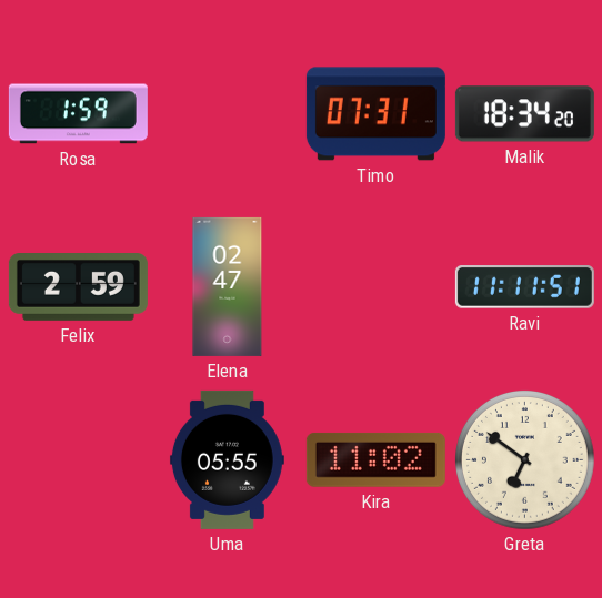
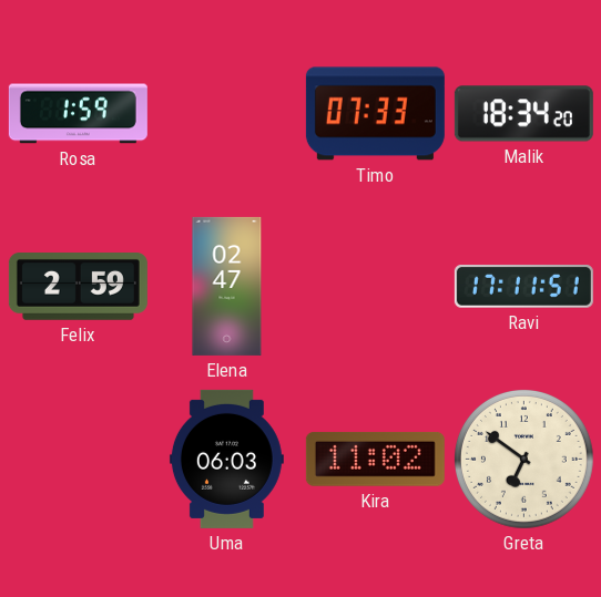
Timo: 07:31 -> 07:33 (375, 114)
Ravi: 11:11 -> 17:11 (523, 287)
Uma: 05:55 -> 06:03 (226, 459)
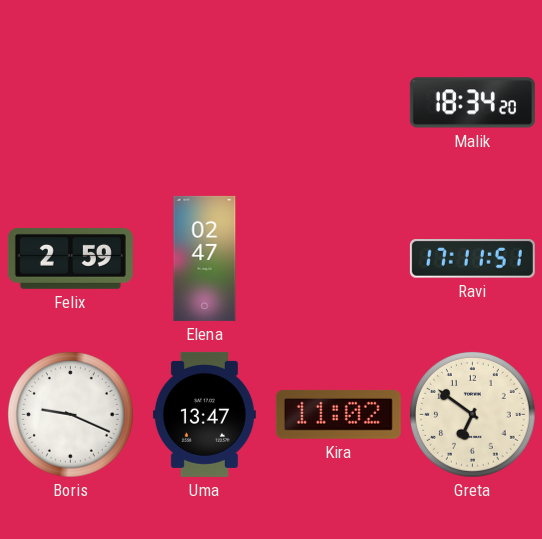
Rosa: 1:59 -> none (78, 114)
Timo: 07:33 -> none (375, 114)
Boris: none -> 9:19 (71, 415)
Uma: 06:03 -> 13:47 (204, 414)
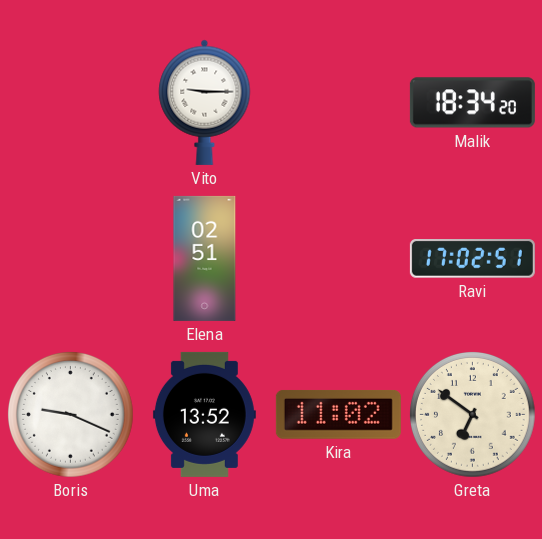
Vito: none -> 9:15 (205, 102)
Felix: 2:59 -> none (70, 259)
Elena: 02:47 -> 02:51 (205, 258)
Ravi: 17:11 -> 17:02 (472, 259)
Uma: 13:47 -> 13:52 (204, 414)
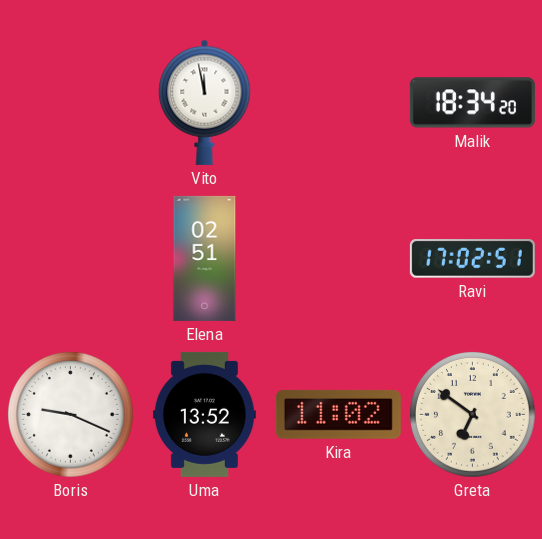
Vito: 9:15 -> 11:58 (205, 102)
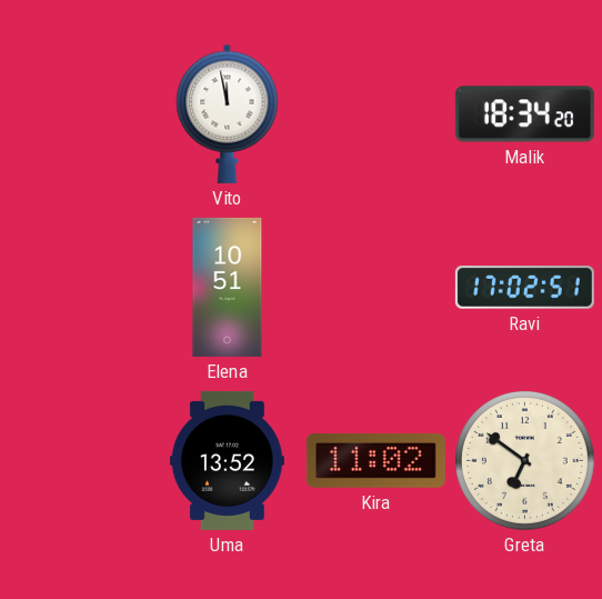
Elena: 02:51 -> 10:51 (228, 287)
Boris: 9:19 -> none (71, 415)
